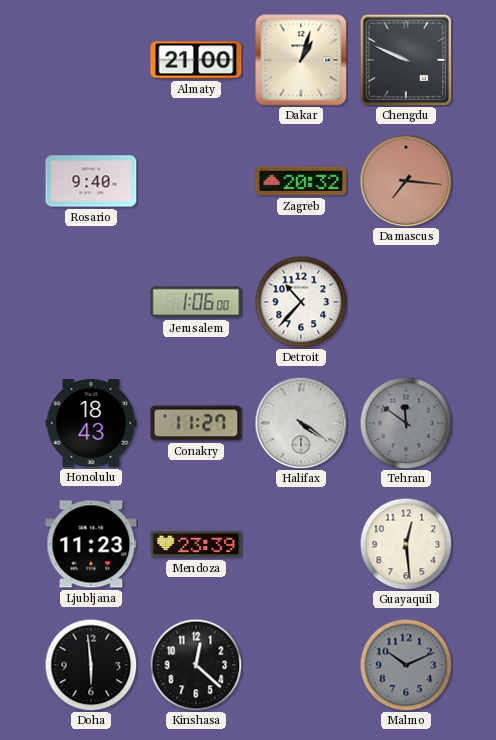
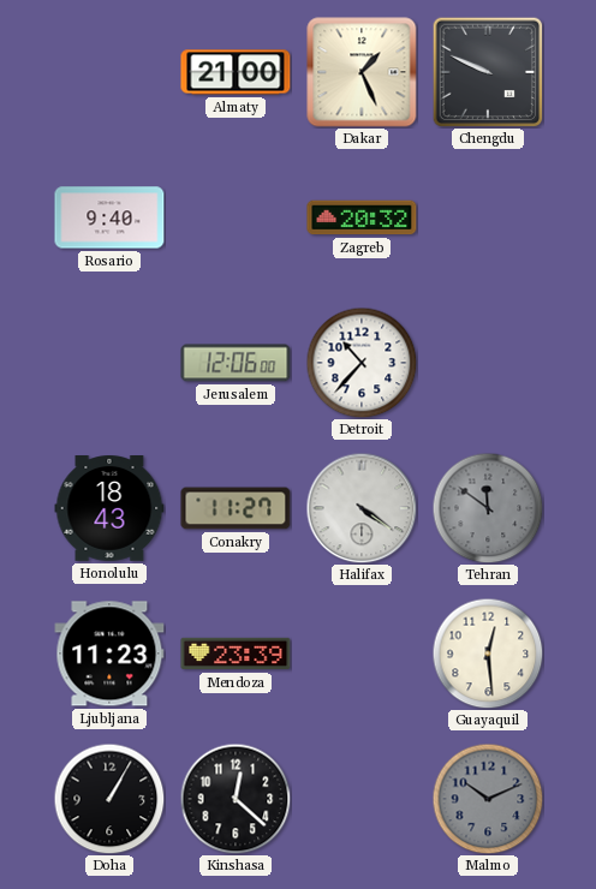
Dakar: 1:03 -> 1:26 (362, 72)
Damascus: 7:16 -> none (406, 181)
Jerusalem: 1:06 -> 12:06 (236, 363)
Doha: 5:59 -> 1:05 (109, 799)
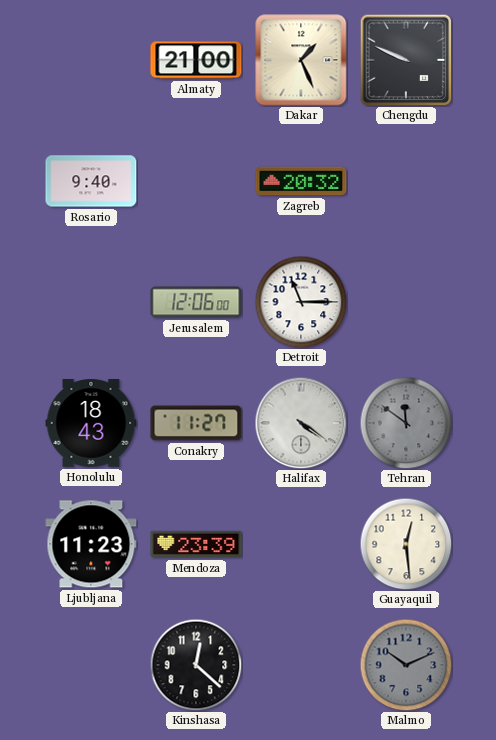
Detroit: 10:37 -> 11:15 (301, 302)
Doha: 1:05 -> none (109, 799)
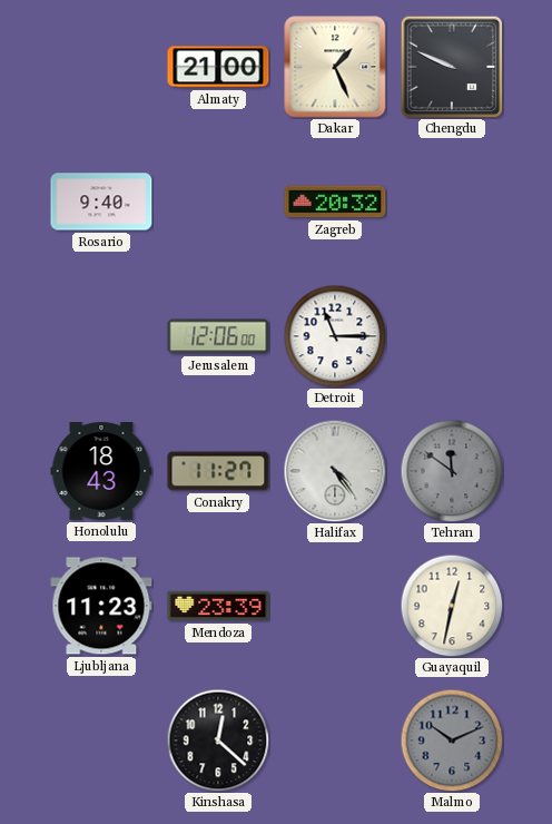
Halifax: 4:21 -> 4:24 (335, 471)
Guayaquil: 12:29 -> 12:32 (452, 606)
